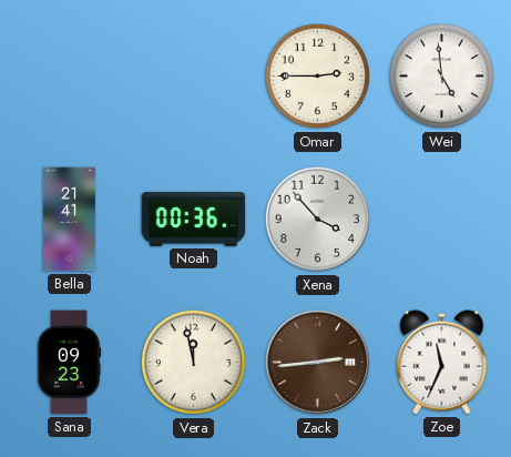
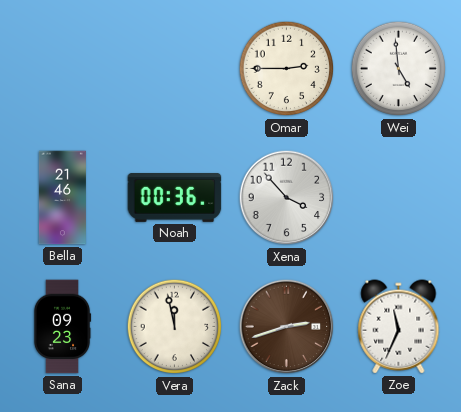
Bella: 21:41 -> 21:46 (62, 198)
Zack: 2:44 -> 2:42 (287, 327)
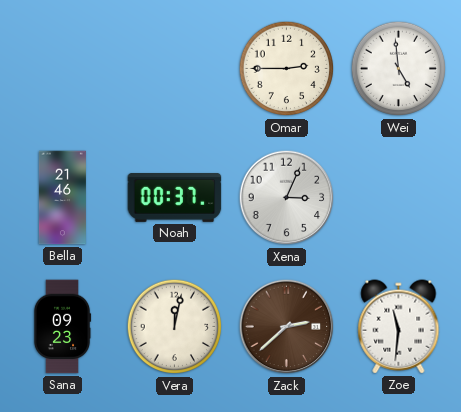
Noah: 00:36 -> 00:37 (175, 198)
Xena: 3:53 -> 3:04 (287, 198)
Vera: 11:58 -> 12:02 (175, 327)
Zack: 2:42 -> 2:38 (287, 327)
Zoe: 11:34 -> 11:31 (399, 327)
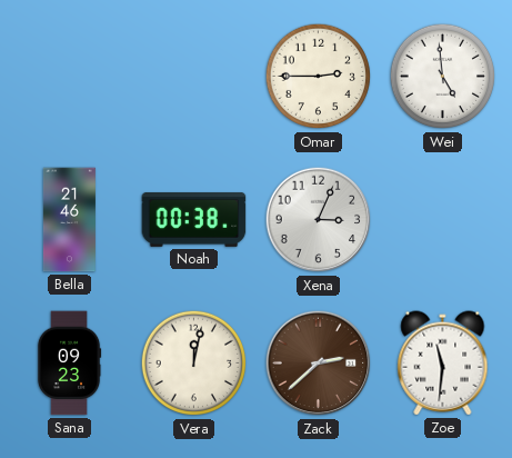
Noah: 00:37 -> 00:38 (194, 220)
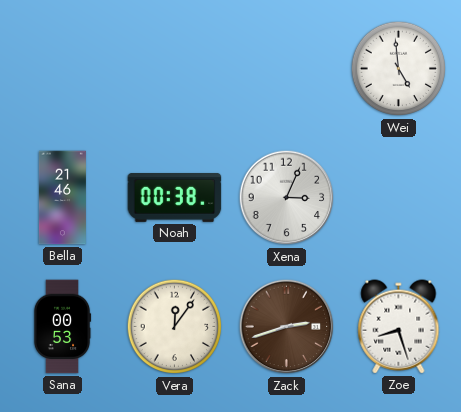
Omar: 2:45 -> none (319, 77)
Sana: 09:23 -> 00:53 (62, 327)
Vera: 12:02 -> 12:06 (175, 327)
Zack: 2:38 -> 2:42 (287, 327)
Zoe: 11:31 -> 8:27 (399, 327)
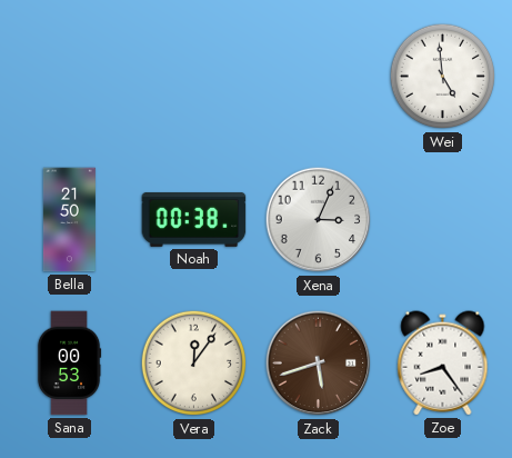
Bella: 21:46 -> 21:50 (69, 220)
Zack: 2:42 -> 5:42 (319, 364)
Zoe: 8:27 -> 8:24 (443, 364)
